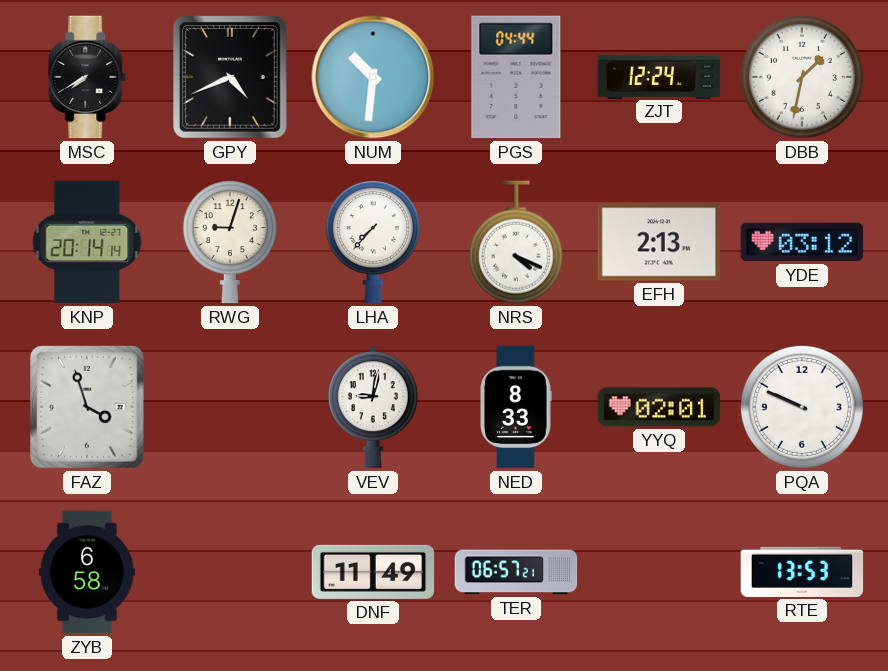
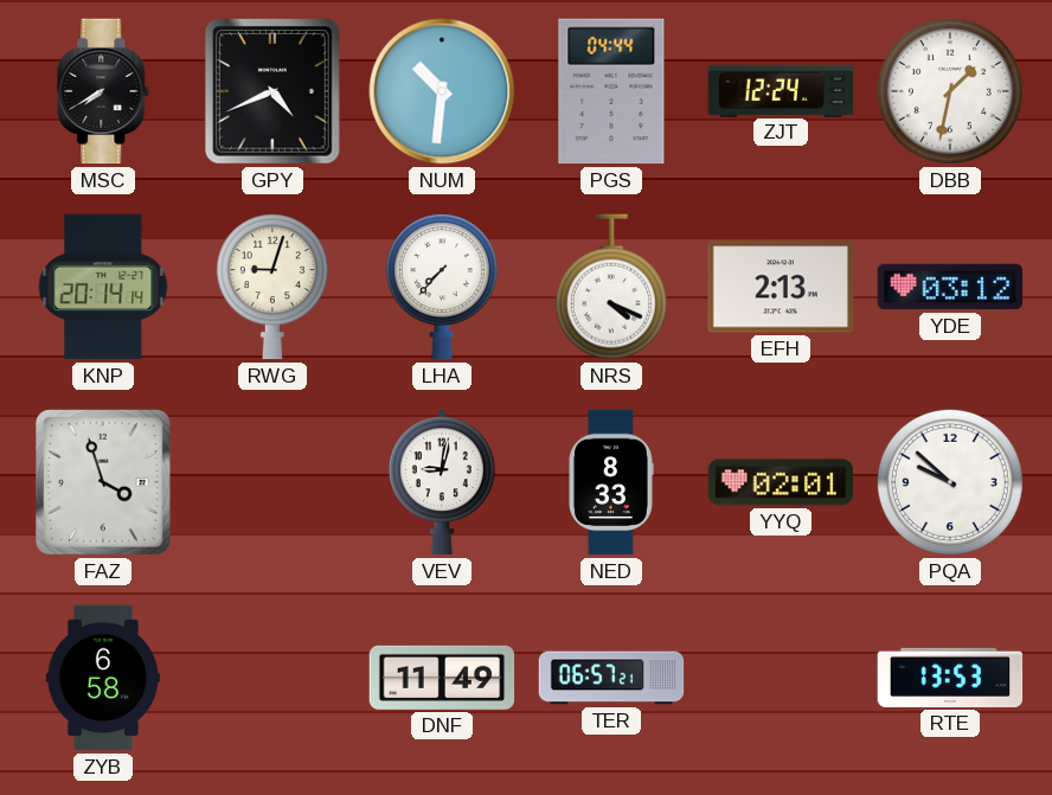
PQA: 9:49 -> 9:52 (950, 482)
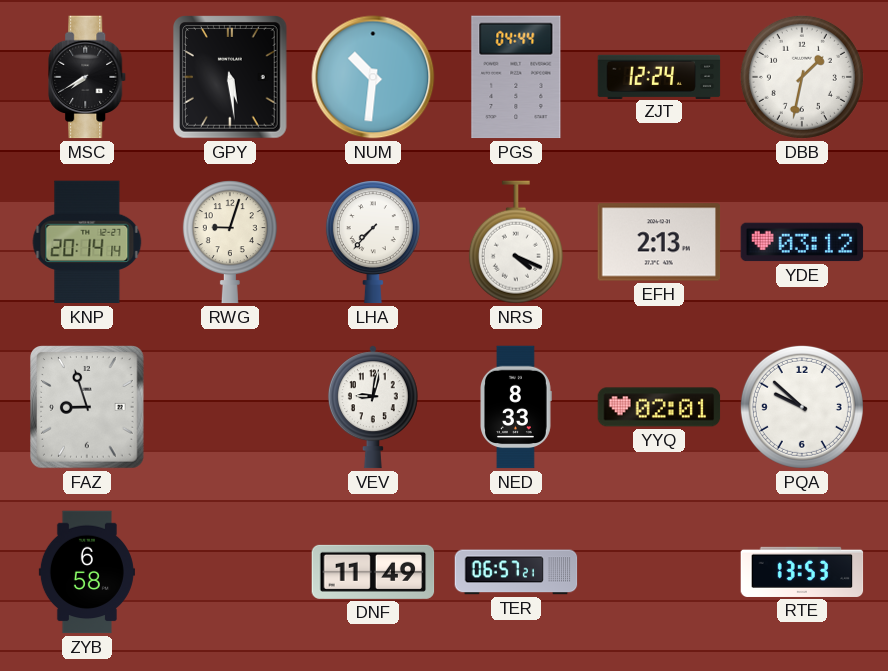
GPY: 4:41 -> 5:29 (231, 77)
FAZ: 3:57 -> 8:57 (88, 407)
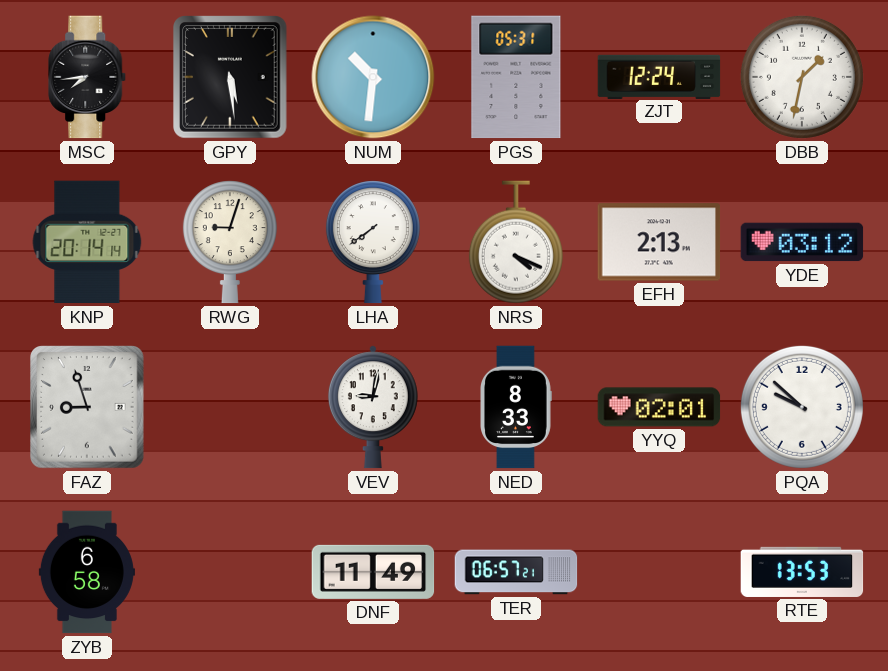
MSC: 7:40 -> 7:44 (88, 77)
PGS: 04:44 -> 05:31 (516, 77)
LHA: 7:37 -> 7:39 (373, 242)
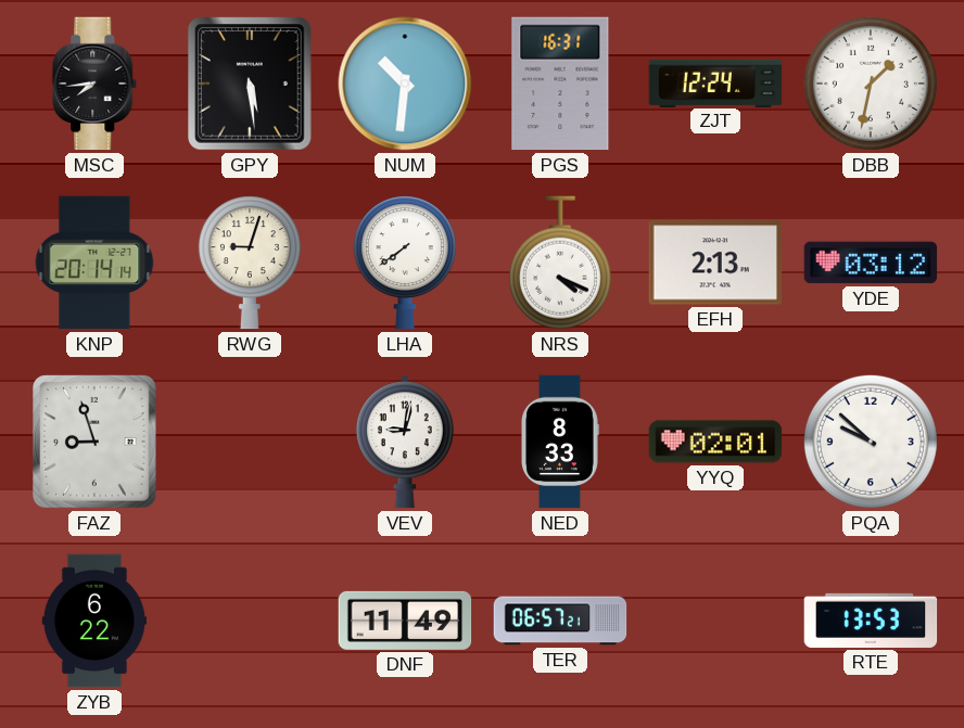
PGS: 05:31 -> 16:31 (560, 84)
ZYB: 6:58 -> 6:22 (94, 621)
